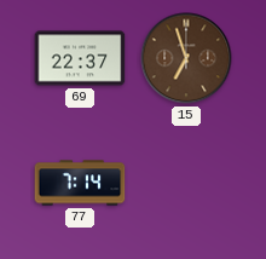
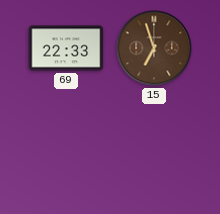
69: 22:37 -> 22:33 (66, 48)
77: 7:14 -> none (80, 183)
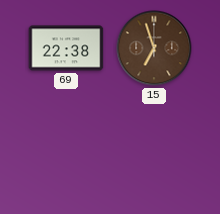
69: 22:33 -> 22:38 (66, 48)
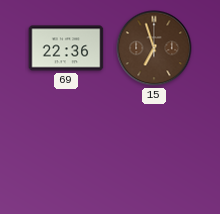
69: 22:38 -> 22:36 (66, 48)
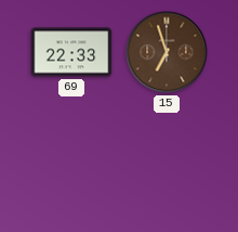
69: 22:36 -> 22:33 (71, 52)
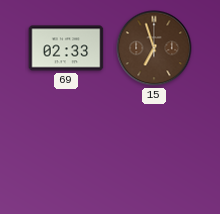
69: 22:33 -> 02:33 (66, 48)
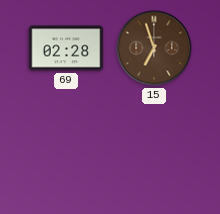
69: 02:33 -> 02:28 (66, 48)
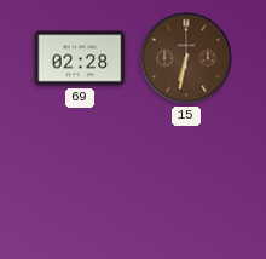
15: 6:57 -> 6:32 (186, 58)
